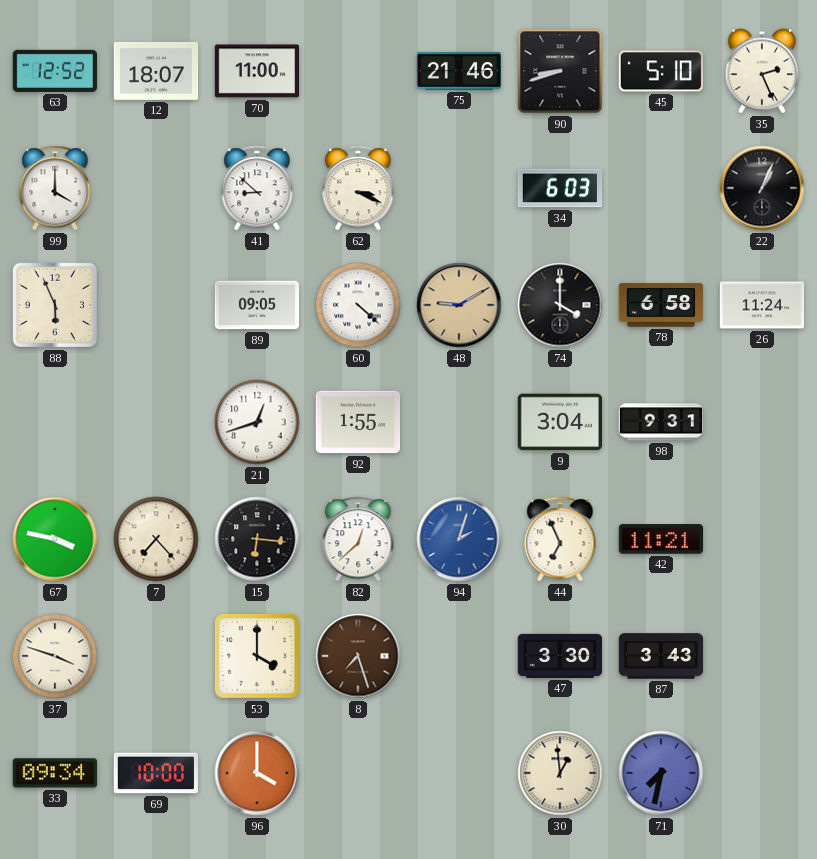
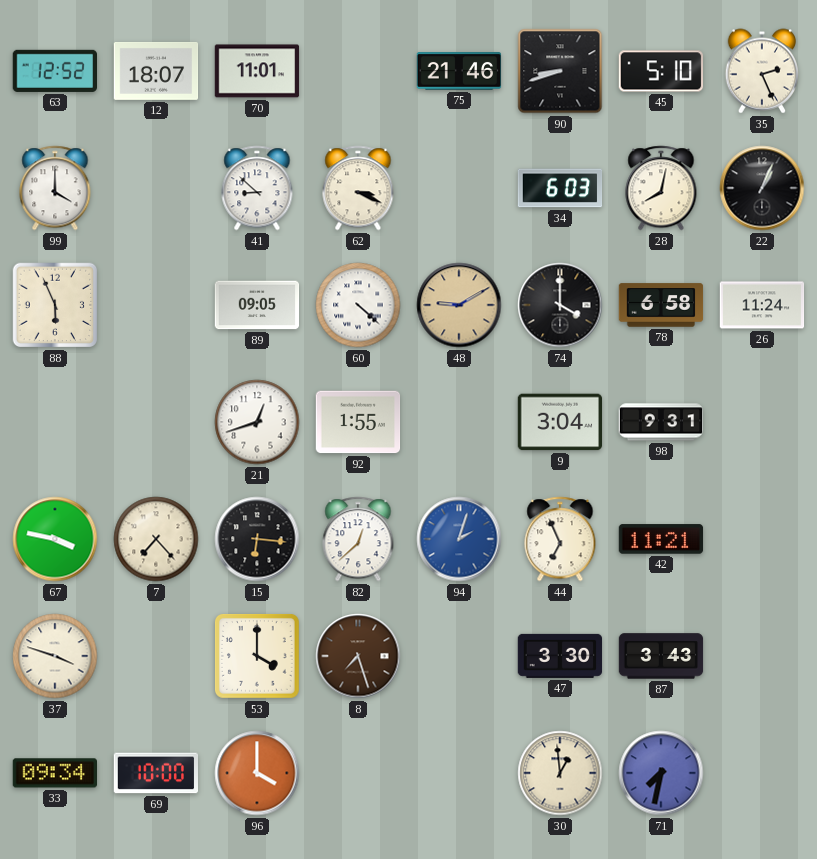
70: 11:00 -> 11:01 (257, 71)
28: none -> 8:02 (661, 188)
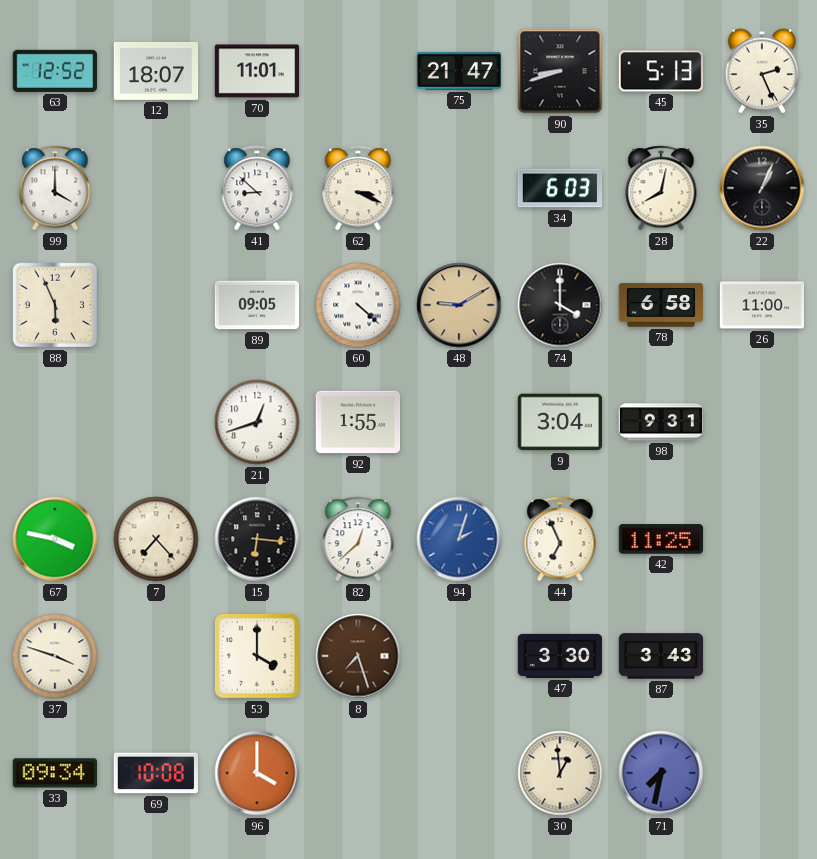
75: 21:46 -> 21:47 (459, 71)
45: 5:10 -> 5:13 (661, 71)
26: 11:24 -> 11:00 (762, 305)
42: 11:21 -> 11:25 (661, 539)
69: 10:00 -> 10:08 (156, 773)
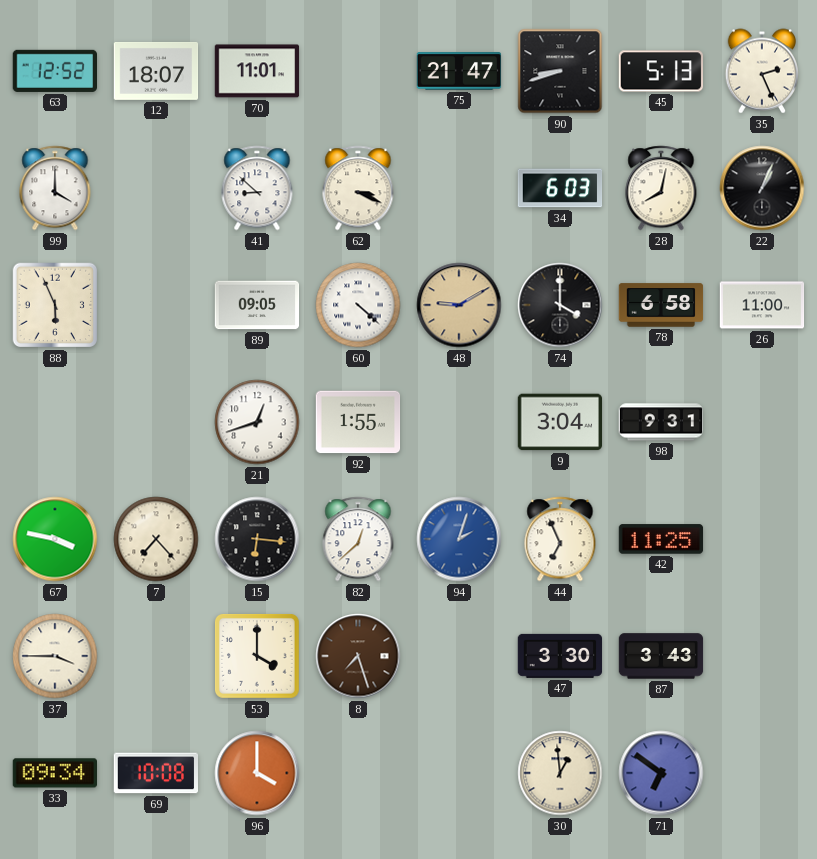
37: 3:48 -> 3:45 (55, 656)
71: 7:32 -> 6:51 (661, 773)
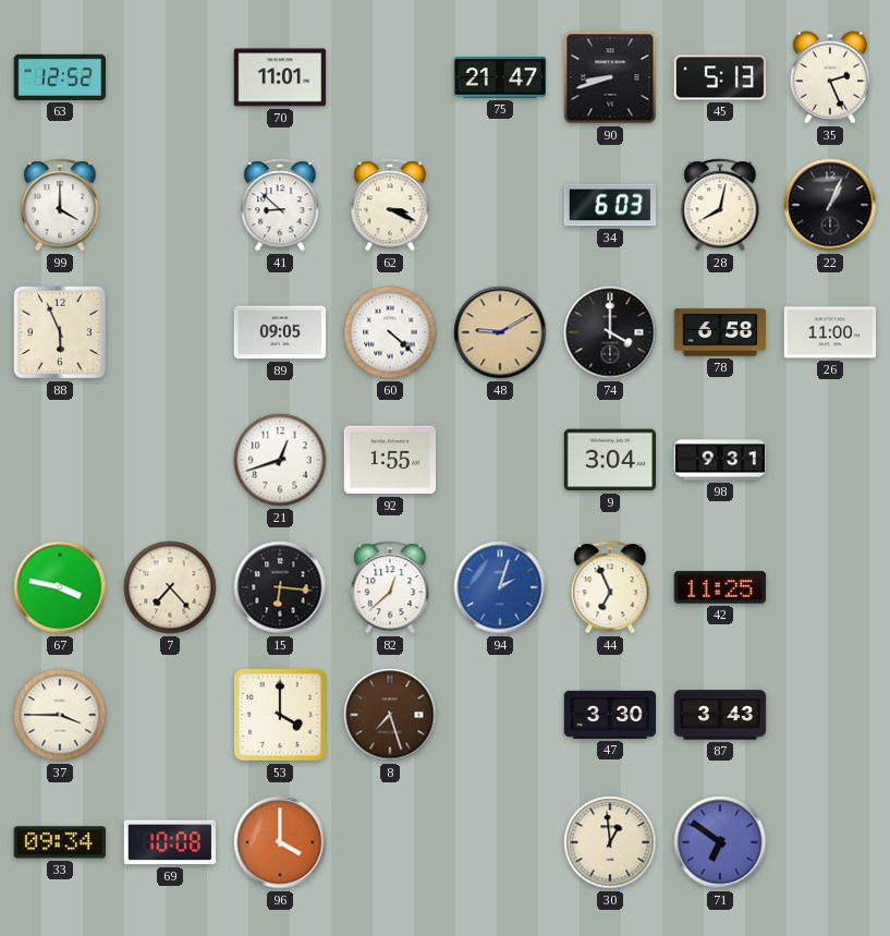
12: 18:07 -> none (156, 71)
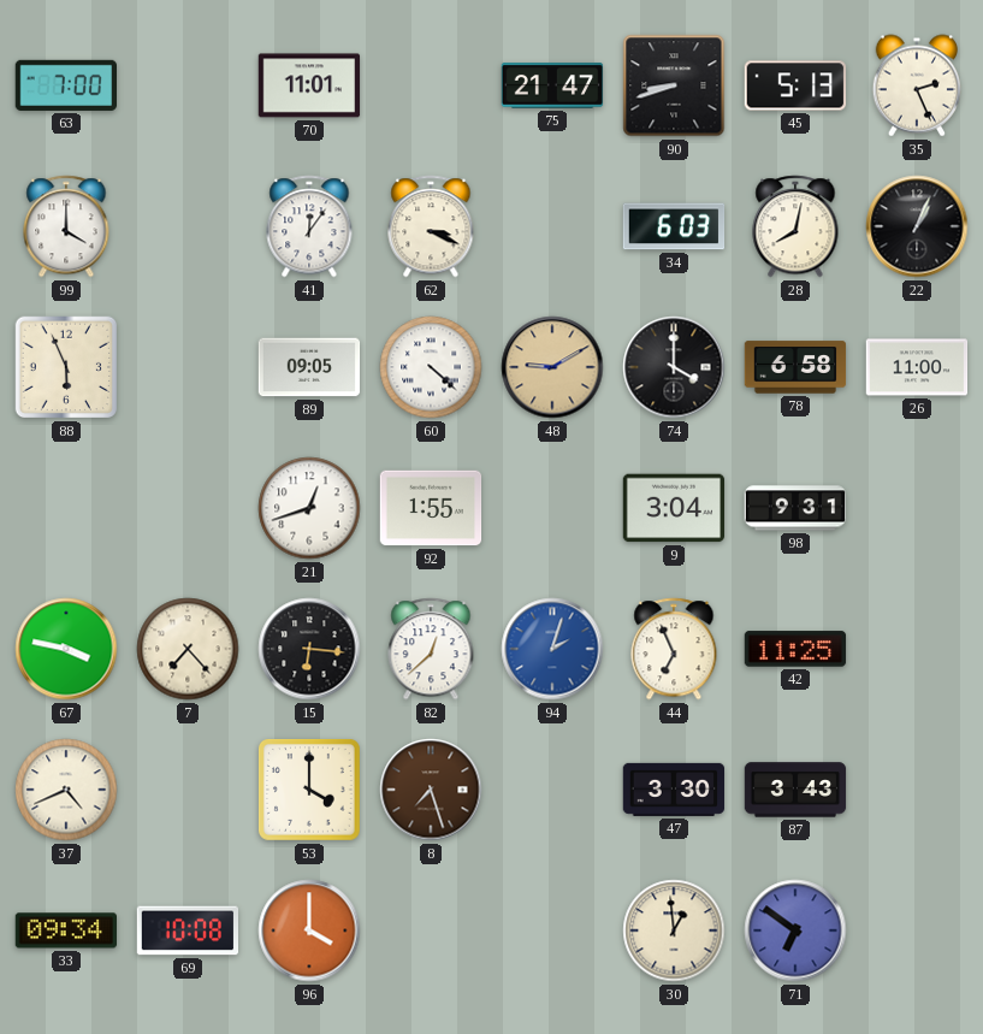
63: 12:52 -> 7:00 (65, 85)
41: 8:52 -> 12:06 (309, 226)
37: 3:45 -> 4:41 (66, 790)
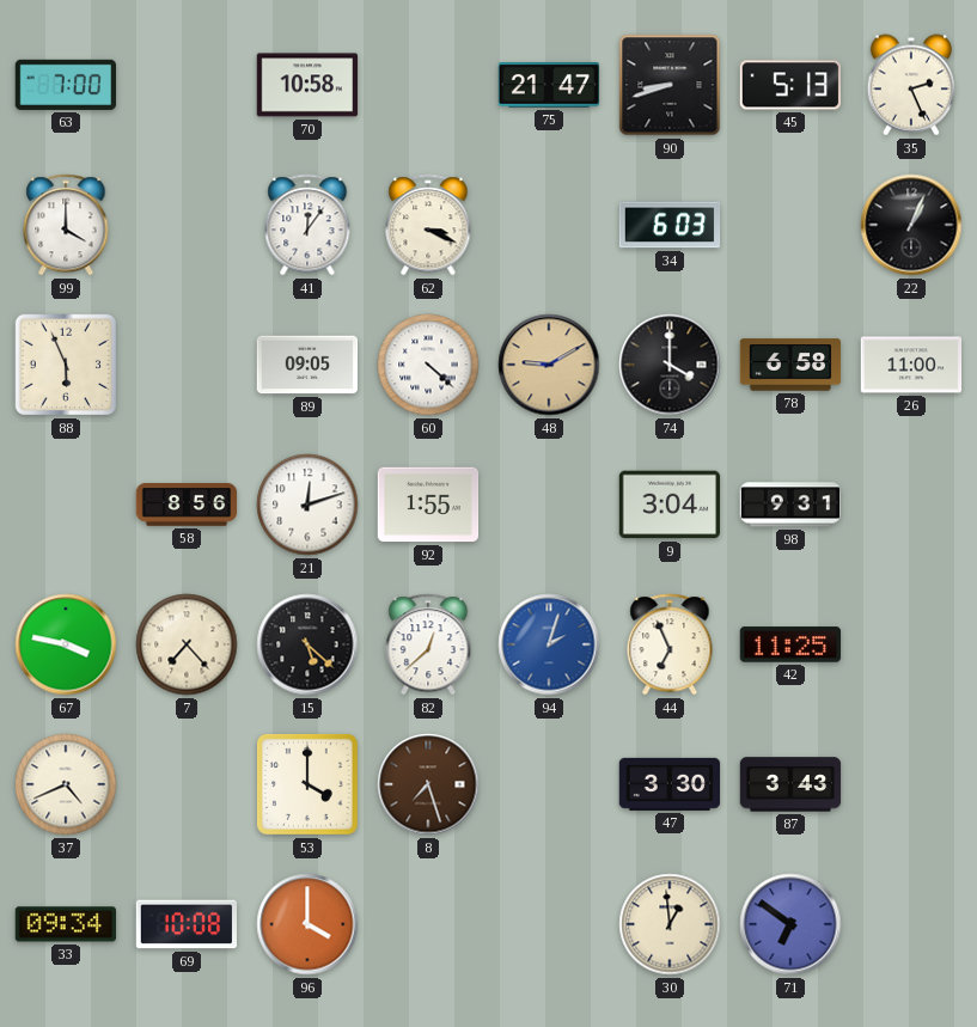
70: 11:01 -> 10:58 (307, 85)
28: 8:02 -> none (795, 226)
58: none -> 8:56 (187, 505)
21: 12:42 -> 12:12 (307, 505)
15: 6:16 -> 5:22 (307, 644)
